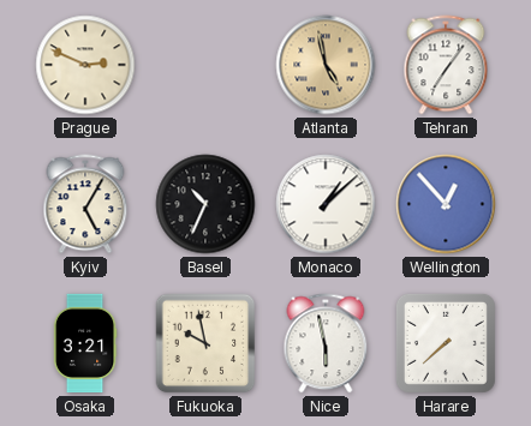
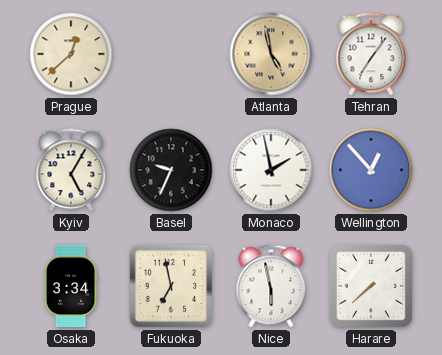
Prague: 2:49 -> 12:38 (71, 54)
Basel: 10:34 -> 9:34 (171, 170)
Monaco: 1:08 -> 1:58 (271, 170)
Osaka: 3:21 -> 3:34 (71, 286)
Fukuoka: 9:58 -> 6:58 (171, 286)
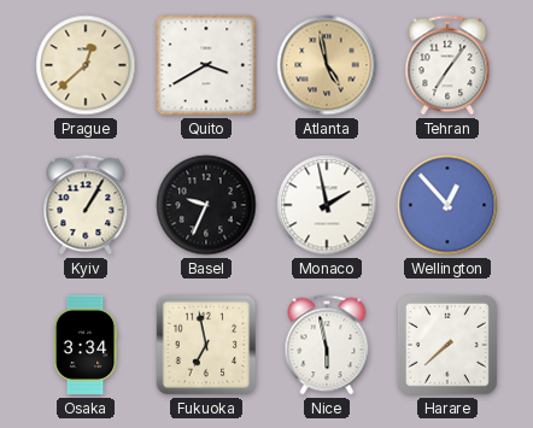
Quito: none -> 3:40 (206, 65)
Kyiv: 5:05 -> 1:05 (86, 205)
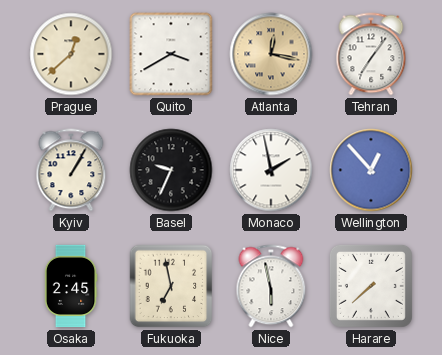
Atlanta: 4:58 -> 12:17 (271, 54)
Osaka: 3:34 -> 2:45 (71, 286)
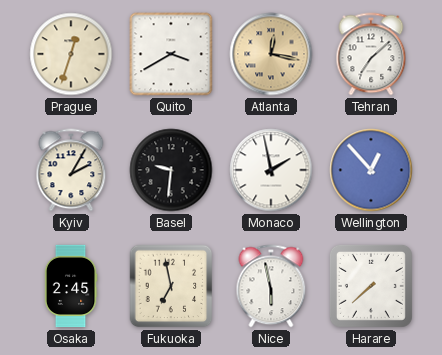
Prague: 12:38 -> 12:33 (71, 54)
Tehran: 7:06 -> 7:08 (371, 54)
Kyiv: 1:05 -> 2:05 (71, 170)
Basel: 9:34 -> 9:31 (171, 170)
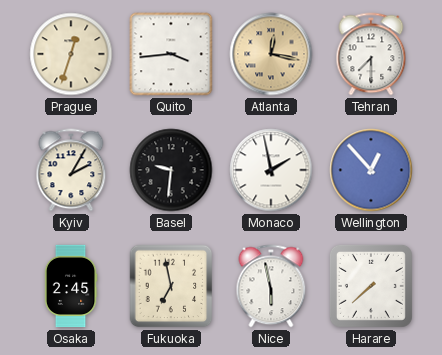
Quito: 3:40 -> 3:44 (171, 54)
Tehran: 7:08 -> 7:30 (371, 54)
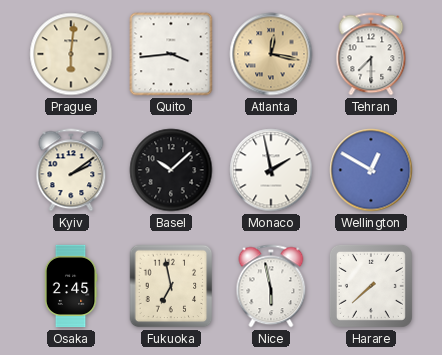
Prague: 12:33 -> 6:01 (71, 54)
Kyiv: 2:05 -> 2:09 (71, 170)
Basel: 9:31 -> 10:08 (171, 170)
Wellington: 12:53 -> 12:50 (371, 170)
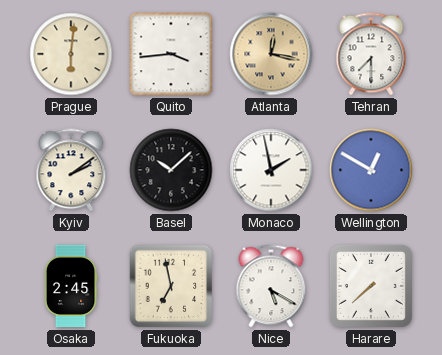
Nice: 5:58 -> 5:20 (271, 286)
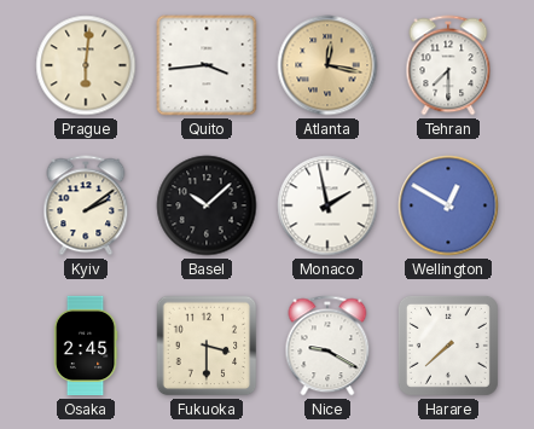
Fukuoka: 6:58 -> 3:30 (207, 346)
Nice: 5:20 -> 9:20 (327, 346)
